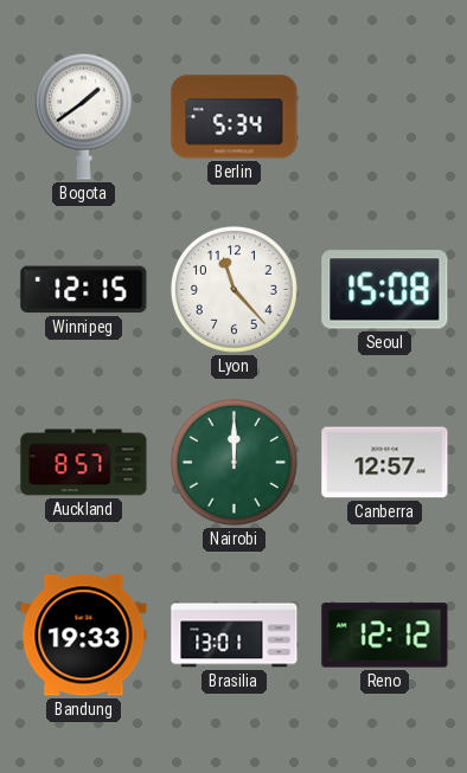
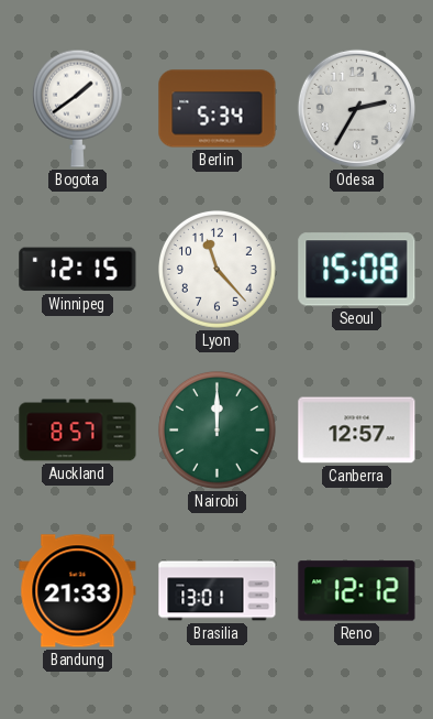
Odesa: none -> 2:35 (356, 108)
Bandung: 19:33 -> 21:33 (78, 591)
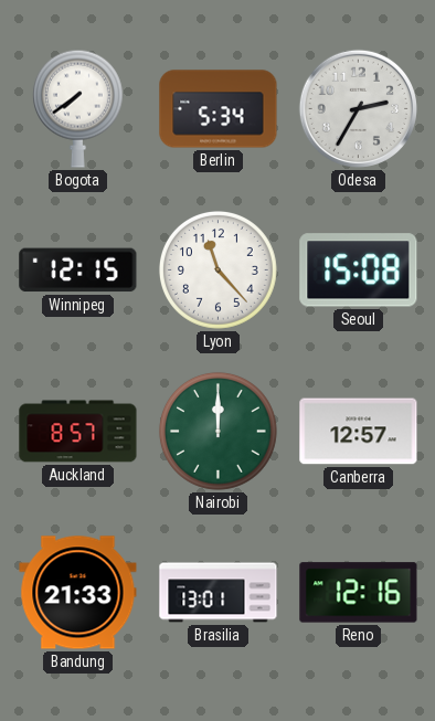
Bogota: 1:39 -> 7:39 (77, 108)
Reno: 12:12 -> 12:16 (359, 593)
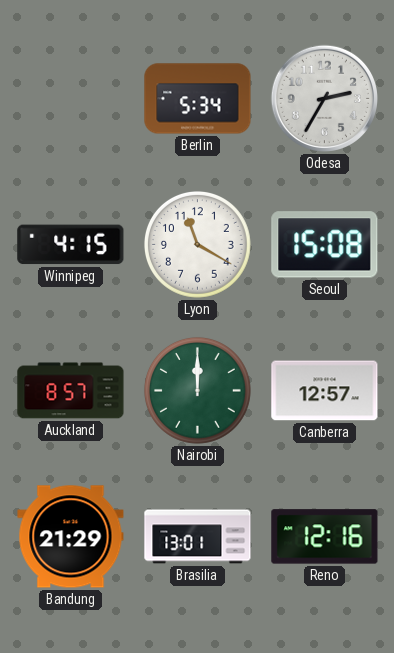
Bogota: 7:39 -> none (77, 108)
Winnipeg: 12:15 -> 4:15 (71, 245)
Lyon: 11:23 -> 11:20 (197, 244)
Bandung: 21:33 -> 21:29 (71, 537)
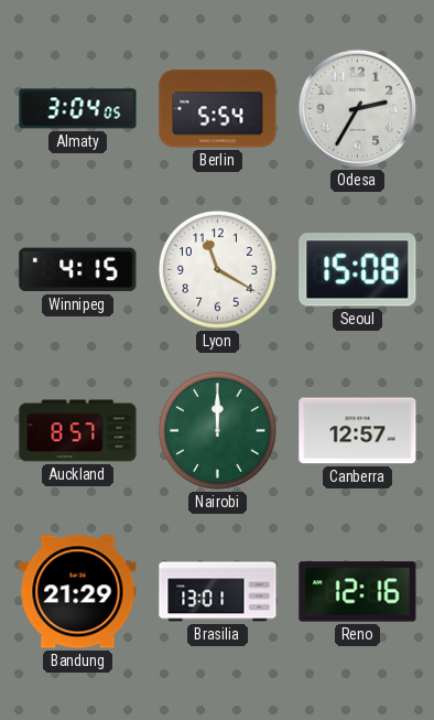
Almaty: none -> 3:04 (78, 109)
Berlin: 5:34 -> 5:54 (218, 109)
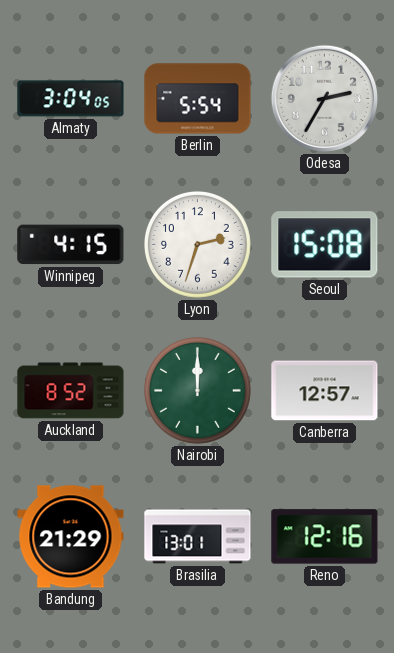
Lyon: 11:20 -> 2:33 (197, 244)
Auckland: 8:57 -> 8:52 (71, 391)
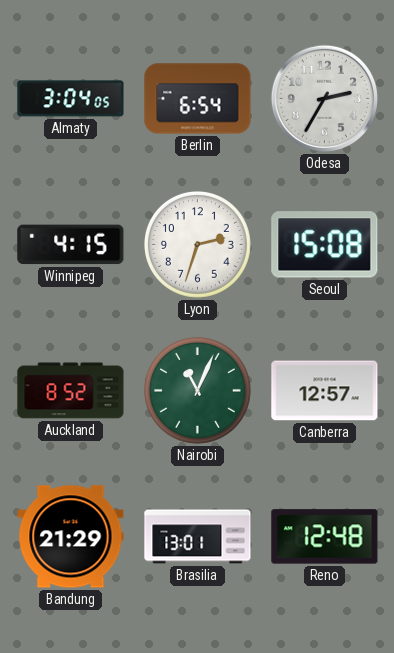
Berlin: 5:54 -> 6:54 (198, 99)
Nairobi: 12:00 -> 11:04 (197, 390)
Reno: 12:16 -> 12:48 (325, 537)
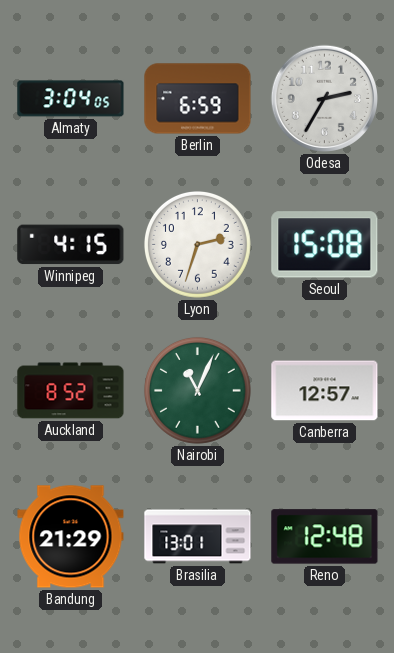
Berlin: 6:54 -> 6:59 (198, 99)
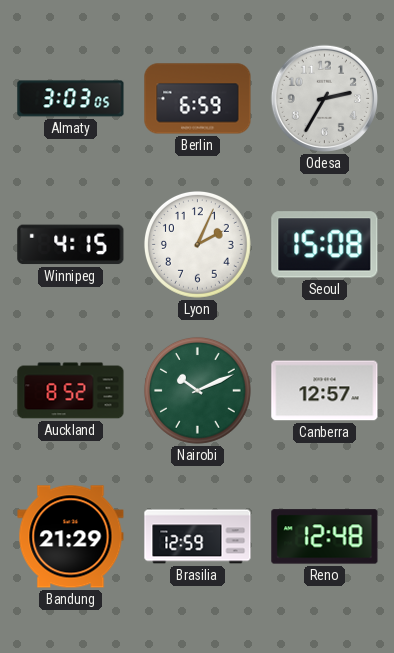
Almaty: 3:04 -> 3:03 (71, 99)
Lyon: 2:33 -> 2:04 (197, 244)
Nairobi: 11:04 -> 10:11 (197, 390)
Brasilia: 13:01 -> 12:59 (198, 537)
